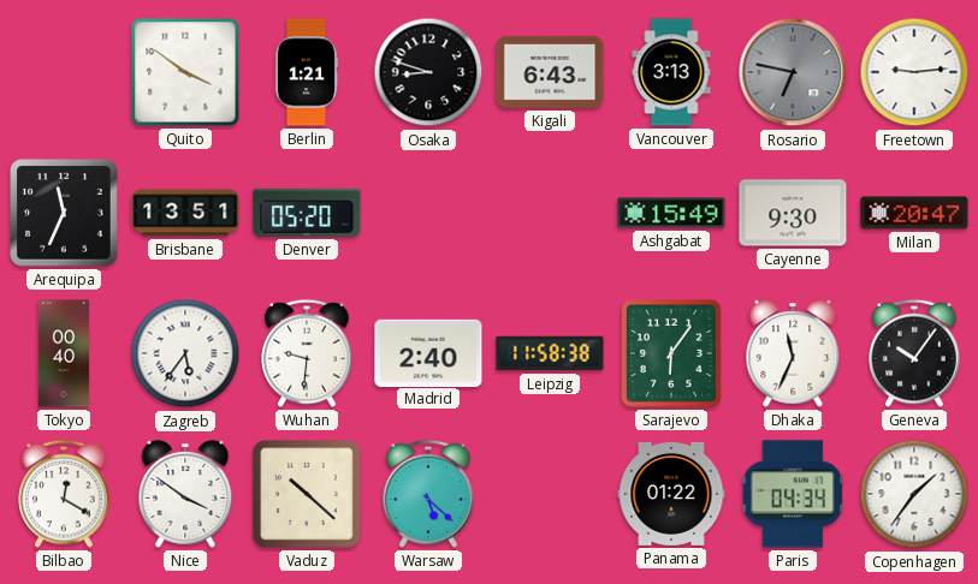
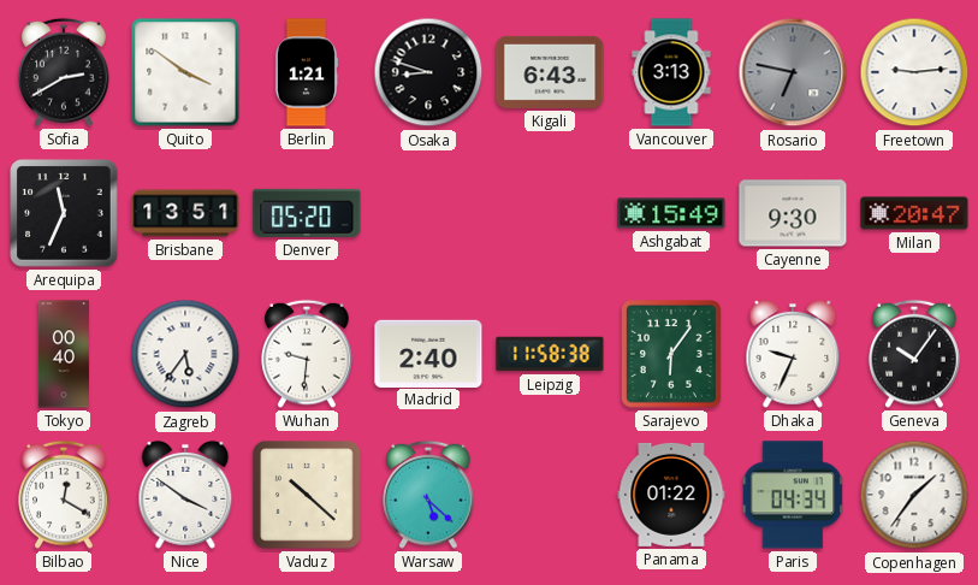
Sofia: none -> 2:40 (64, 72)
Dhaka: 11:34 -> 9:34 (793, 354)
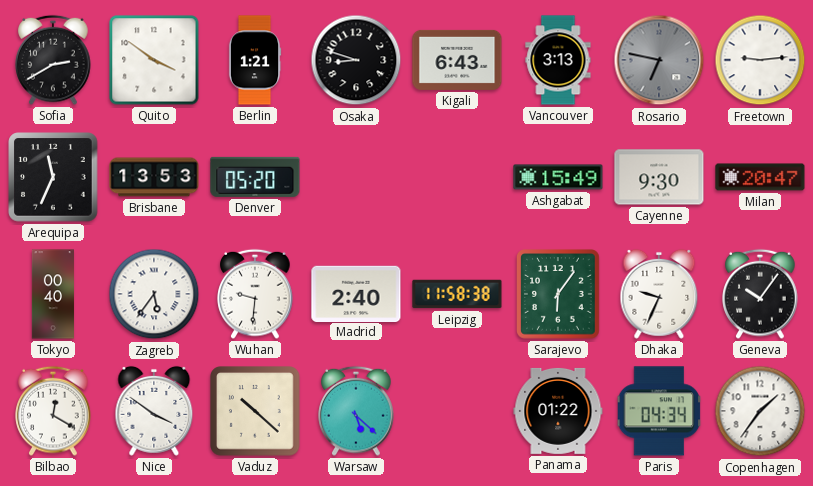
Brisbane: 13:51 -> 13:53 (154, 177)
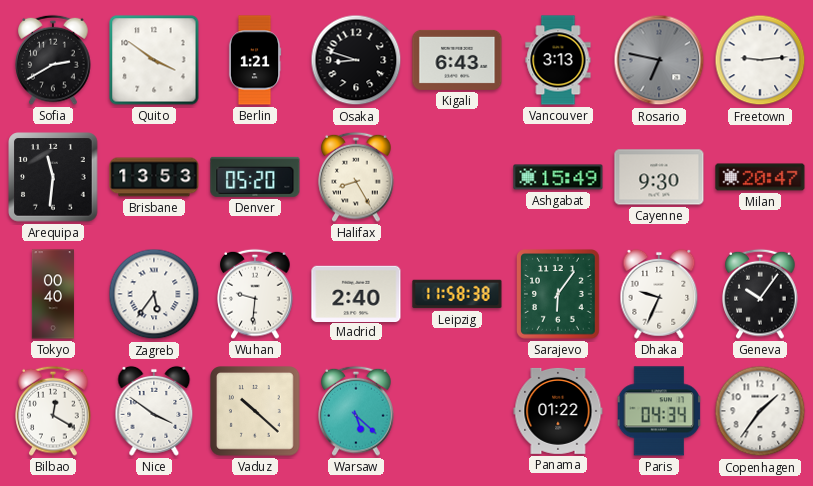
Arequipa: 11:34 -> 11:31 (53, 177)
Halifax: none -> 8:25 (356, 177)
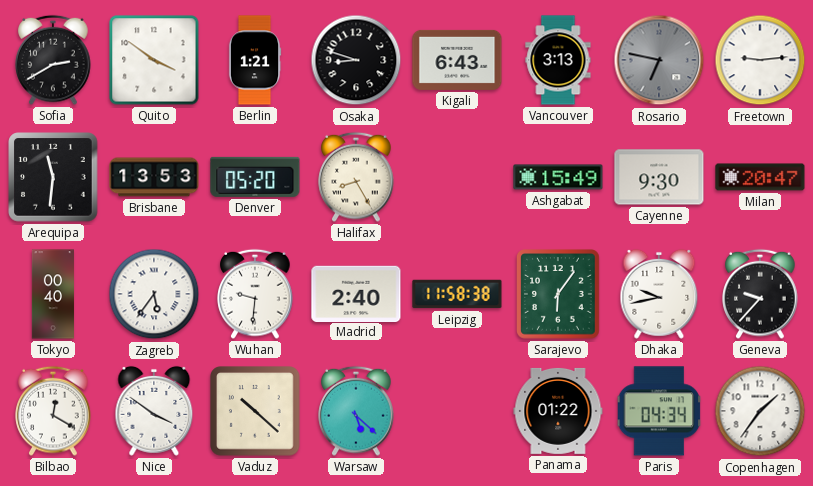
Dhaka: 9:34 -> 9:43 (659, 294)
Geneva: 10:06 -> 9:37 (760, 294)
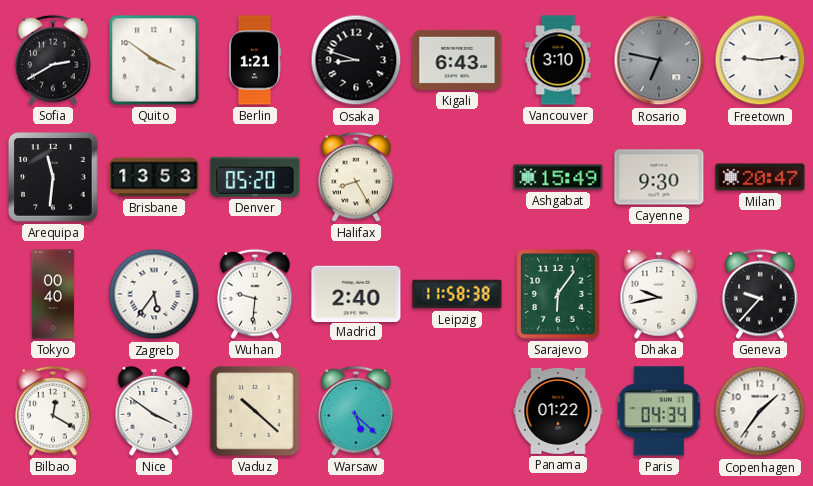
Vancouver: 3:13 -> 3:10 (558, 60)
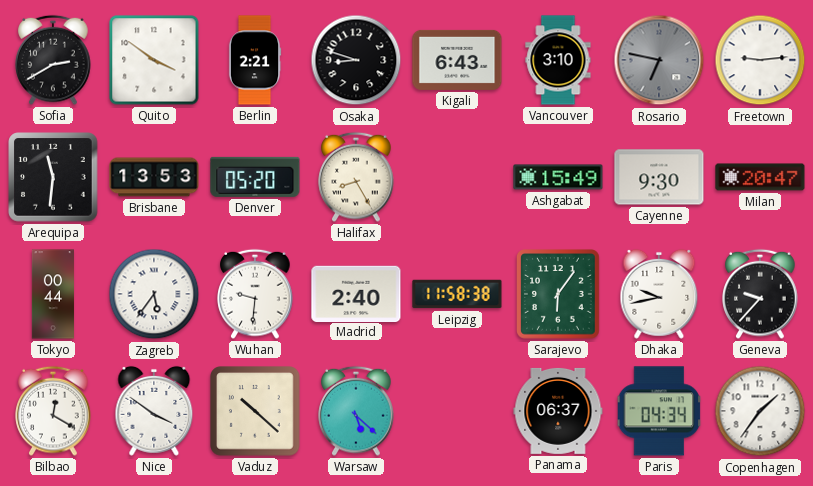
Berlin: 1:21 -> 2:21 (255, 60)
Tokyo: 00:40 -> 00:44 (52, 294)
Panama: 01:22 -> 06:37 (558, 411)
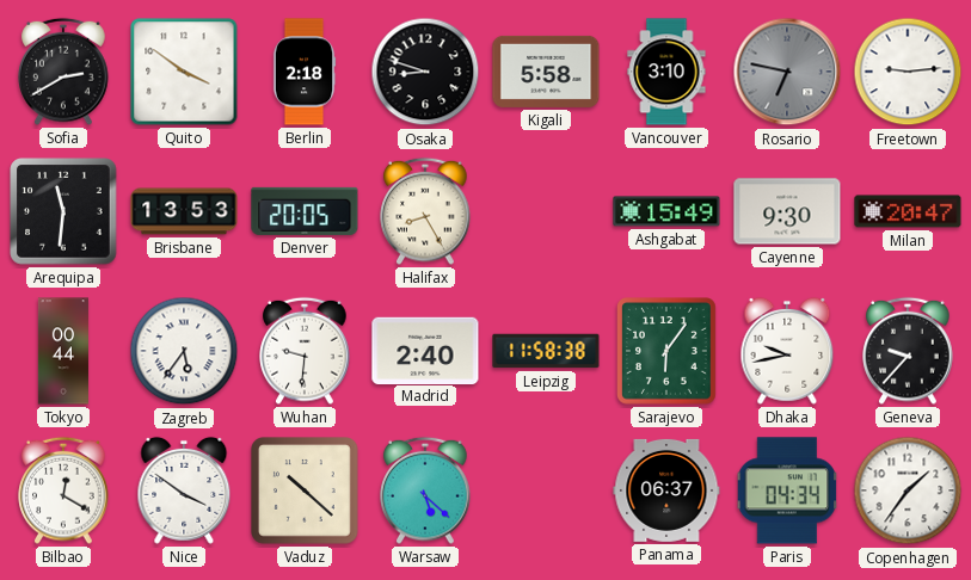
Berlin: 2:21 -> 2:18 (305, 72)
Kigali: 6:43 -> 5:58 (546, 72)
Denver: 05:20 -> 20:05 (305, 211)
